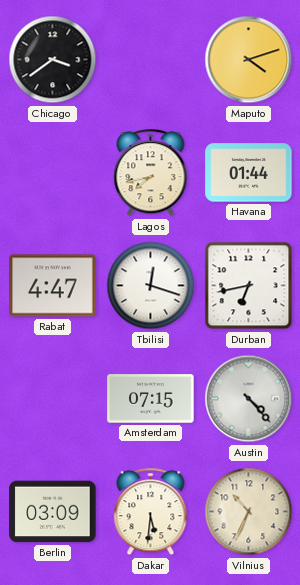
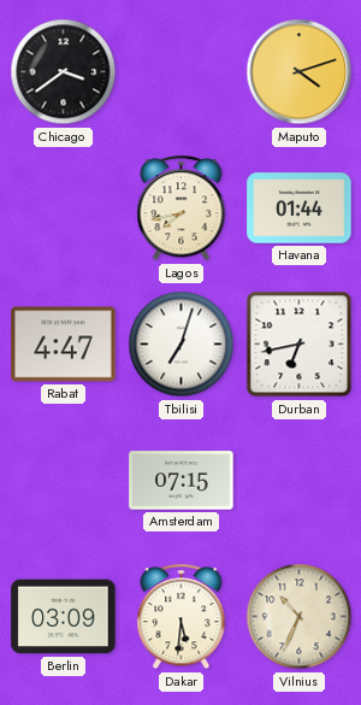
Tbilisi: 12:18 -> 7:03 (182, 345)
Austin: 4:23 -> none (249, 399)
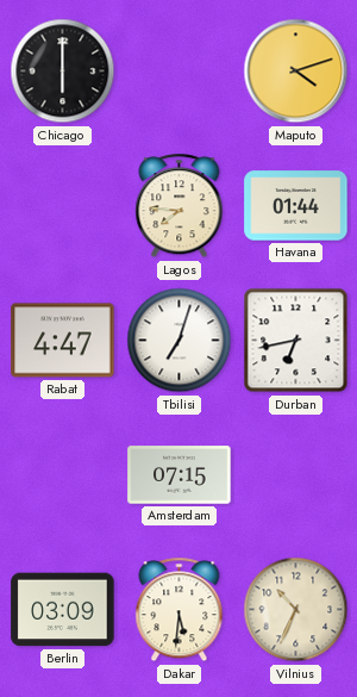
Chicago: 3:39 -> 6:00 (63, 71)
Lagos: 7:43 -> 7:46 (180, 206)
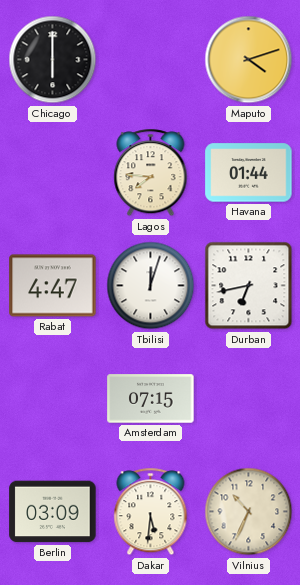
Tbilisi: 7:03 -> 12:03 (151, 286)
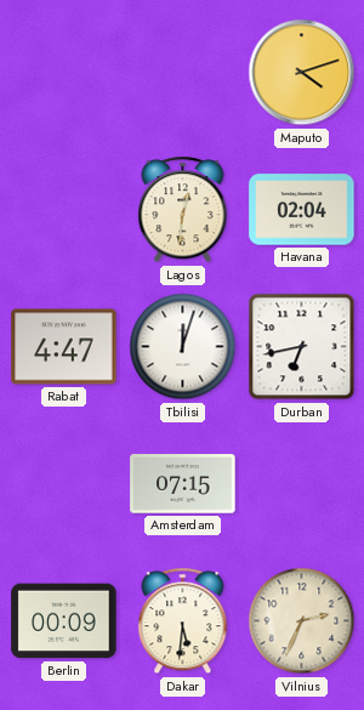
Chicago: 6:00 -> none (53, 60)
Lagos: 7:46 -> 12:31 (183, 210)
Havana: 01:44 -> 02:04 (302, 210)
Berlin: 03:09 -> 00:09 (64, 621)
Vilnius: 10:34 -> 2:34 (302, 621)
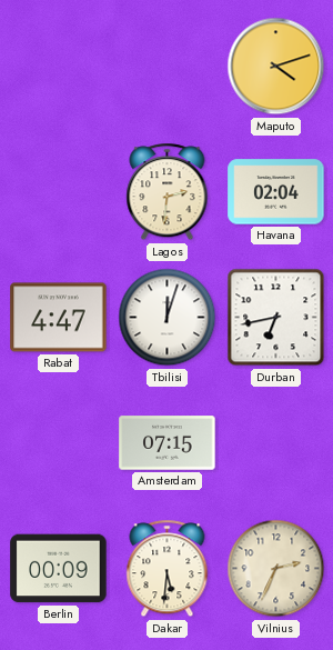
Lagos: 12:31 -> 2:31 (168, 192)
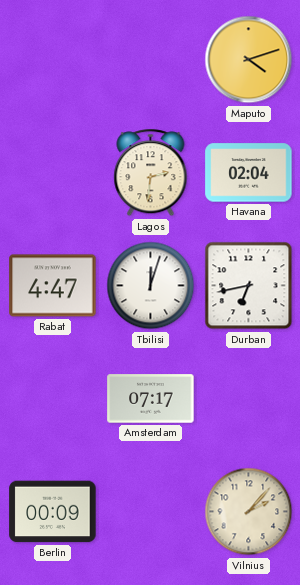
Amsterdam: 07:15 -> 07:17 (151, 399)
Dakar: 5:31 -> none (168, 569)
Vilnius: 2:34 -> 2:07 (249, 512)
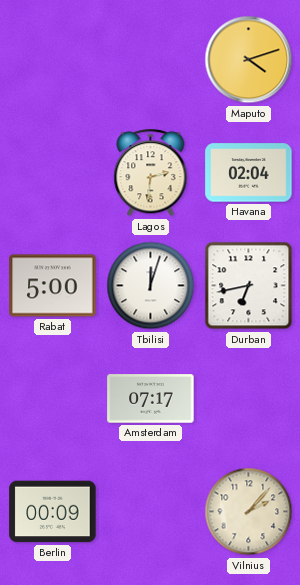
Rabat: 4:47 -> 5:00 (53, 286)
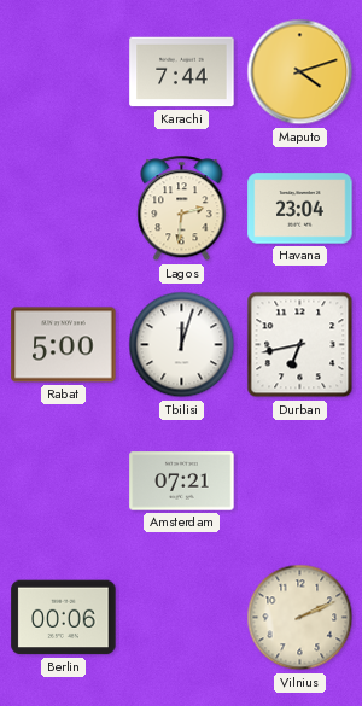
Karachi: none -> 7:44 (182, 72)
Havana: 02:04 -> 23:04 (300, 209)
Amsterdam: 07:17 -> 07:21 (182, 482)
Berlin: 00:09 -> 00:06 (64, 618)
Vilnius: 2:07 -> 2:11 (300, 618)
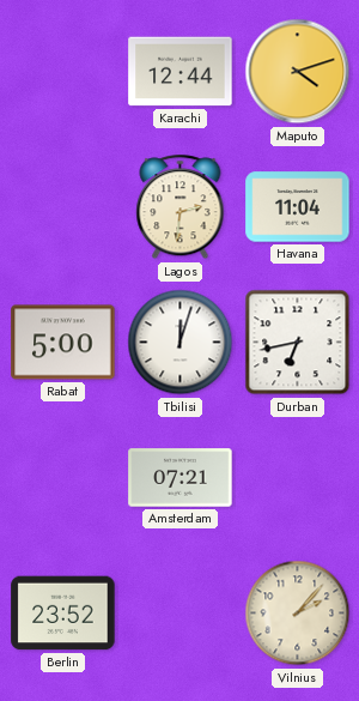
Karachi: 7:44 -> 12:44 (181, 72)
Havana: 23:04 -> 11:04 (298, 207)
Berlin: 00:06 -> 23:52 (63, 614)
Vilnius: 2:11 -> 2:07 (298, 614)
